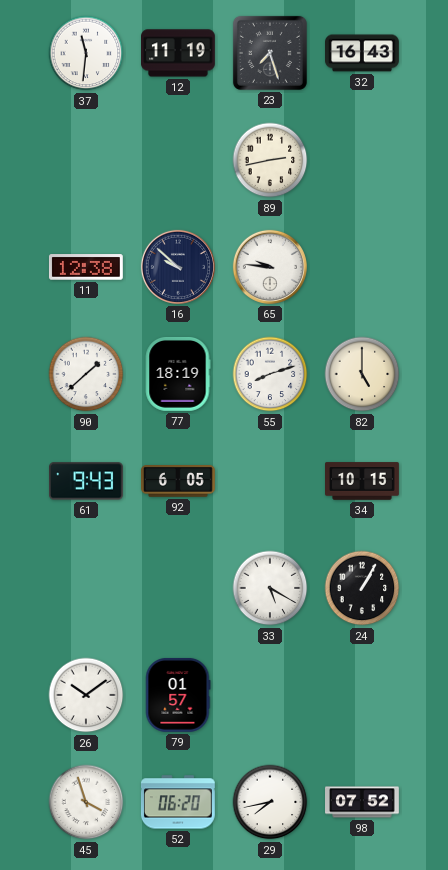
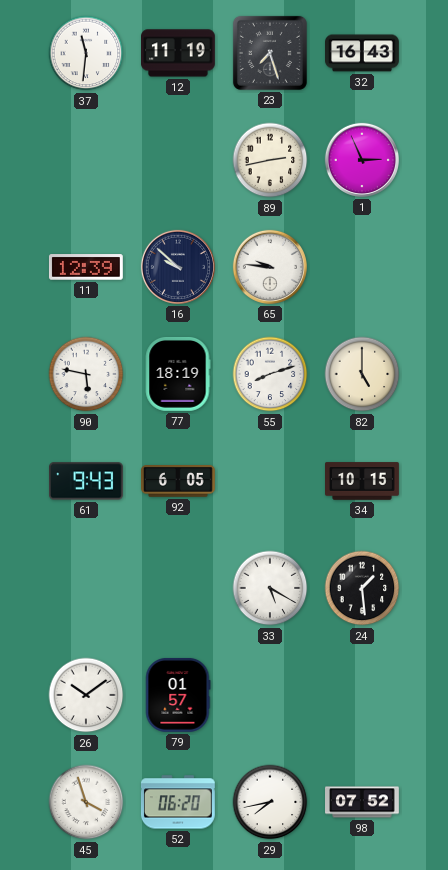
1: none -> 2:56 (362, 160)
11: 12:38 -> 12:39 (86, 267)
90: 1:38 -> 5:47 (86, 374)
24: 1:05 -> 1:29 (362, 588)
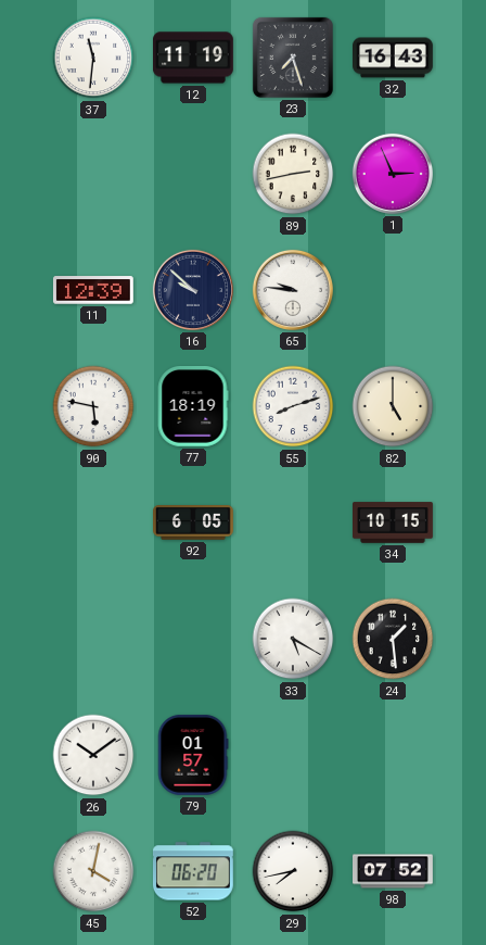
61: 9:43 -> none (87, 481)
45: 3:57 -> 4:02 (93, 871)
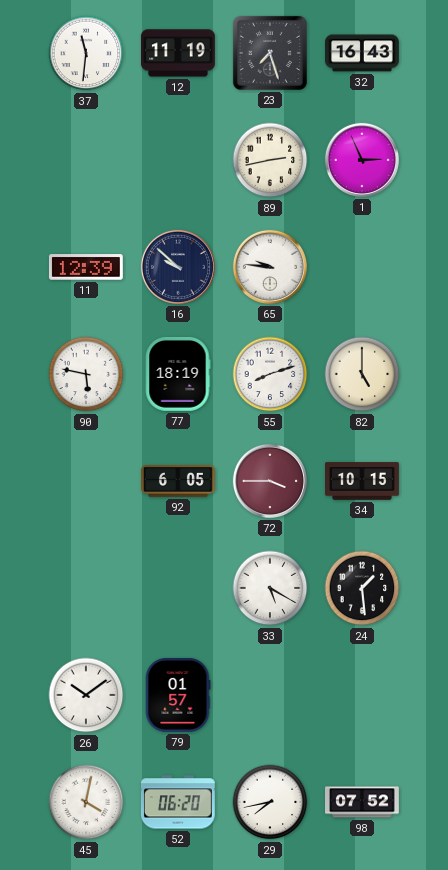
72: none -> 3:45 (270, 481)
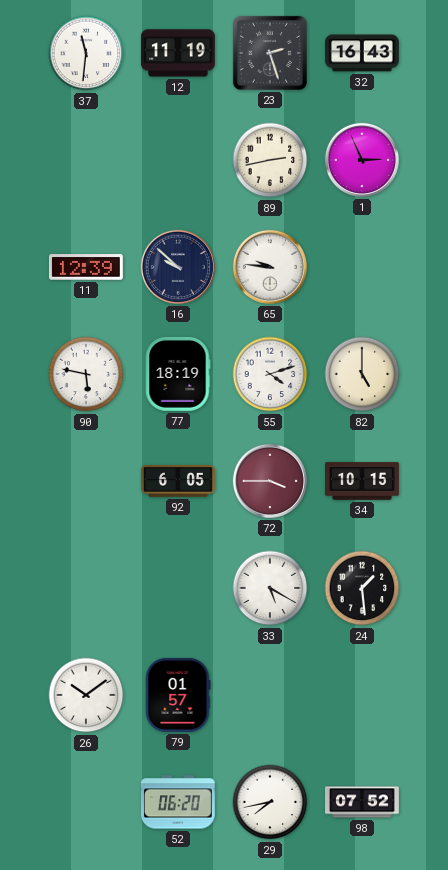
23: 7:27 -> 2:27 (270, 53)
55: 8:12 -> 4:12 (270, 374)
45: 4:02 -> none (86, 802)
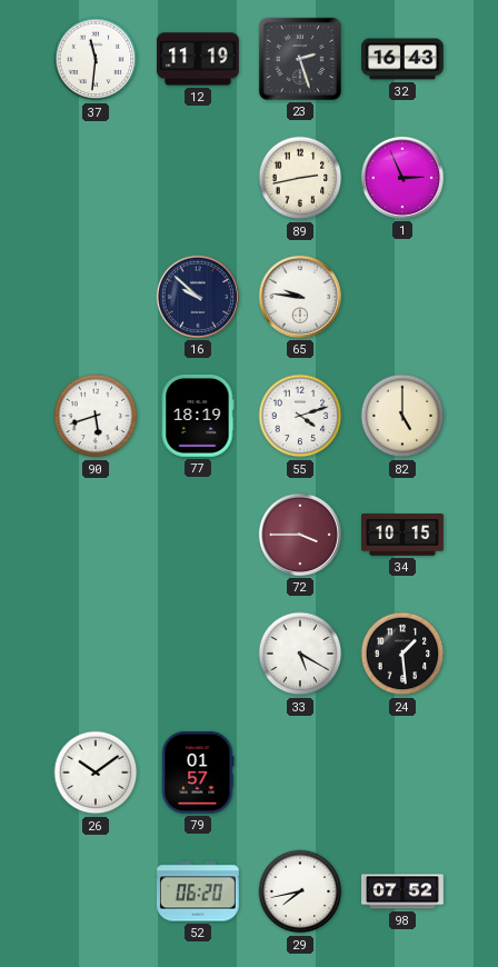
11: 12:39 -> none (86, 267)
90: 5:47 -> 5:42 (96, 416)
92: 6:05 -> none (179, 482)
